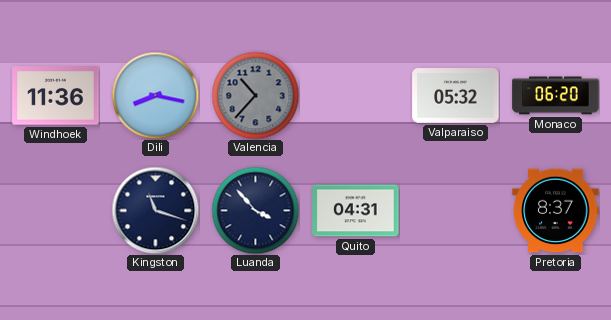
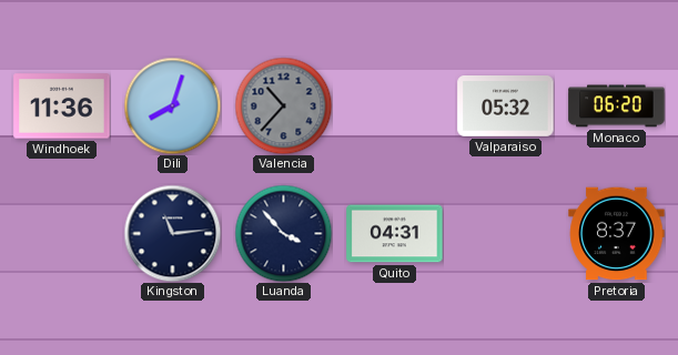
Dili: 8:17 -> 8:03 (172, 105)
Kingston: 11:18 -> 11:14 (172, 233)
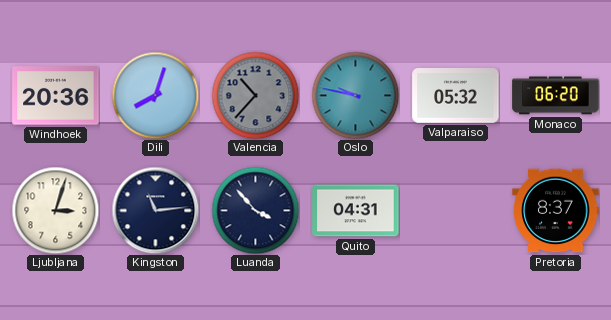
Windhoek: 11:36 -> 20:36 (56, 96)
Oslo: none -> 9:47 (355, 95)
Ljubljana: none -> 3:03 (55, 210)
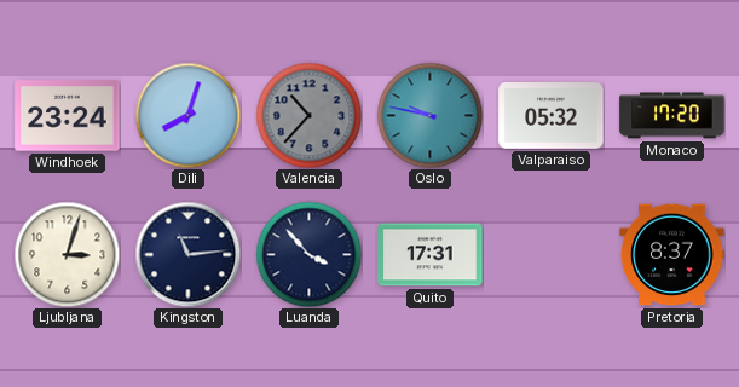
Windhoek: 20:36 -> 23:24 (68, 116)
Monaco: 06:20 -> 17:20 (672, 116)
Quito: 04:31 -> 17:31 (431, 255)
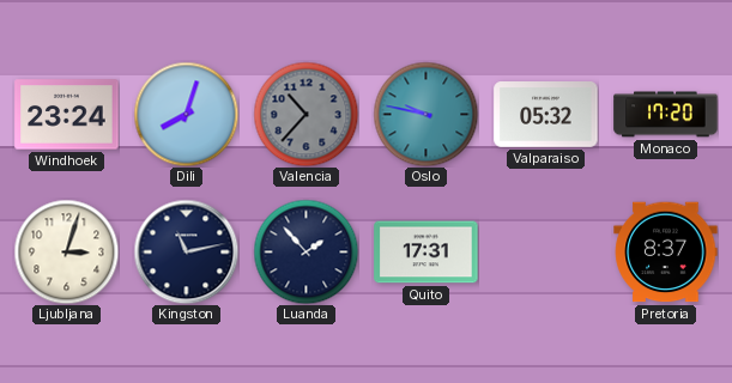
Kingston: 11:14 -> 11:13 (186, 251)
Luanda: 3:53 -> 1:53 (305, 251)
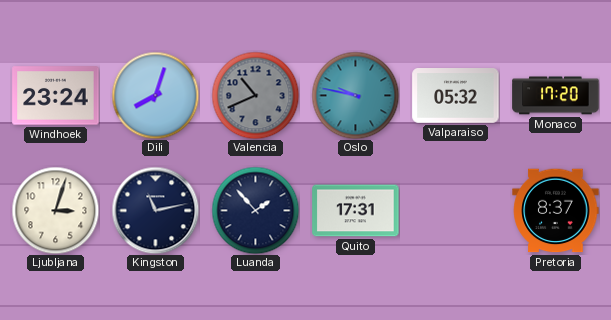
Valencia: 10:37 -> 10:41 (255, 95)
